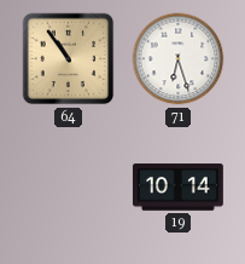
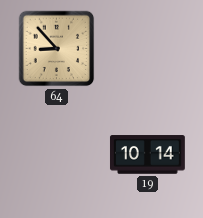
64: 10:54 -> 8:53 (57, 49)
71: 6:27 -> none (179, 59)
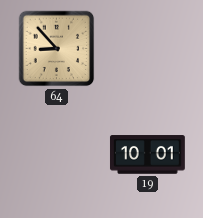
19: 10:14 -> 10:01 (147, 155)
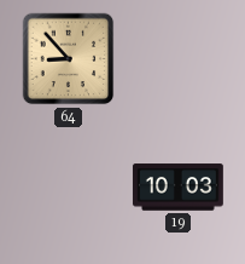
19: 10:01 -> 10:03 (177, 188)
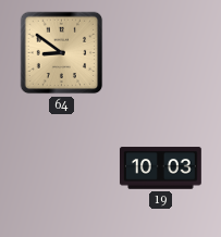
64: 8:53 -> 8:51 (62, 53)
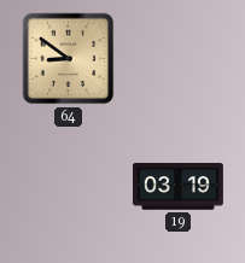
19: 10:03 -> 03:19 (177, 187)
